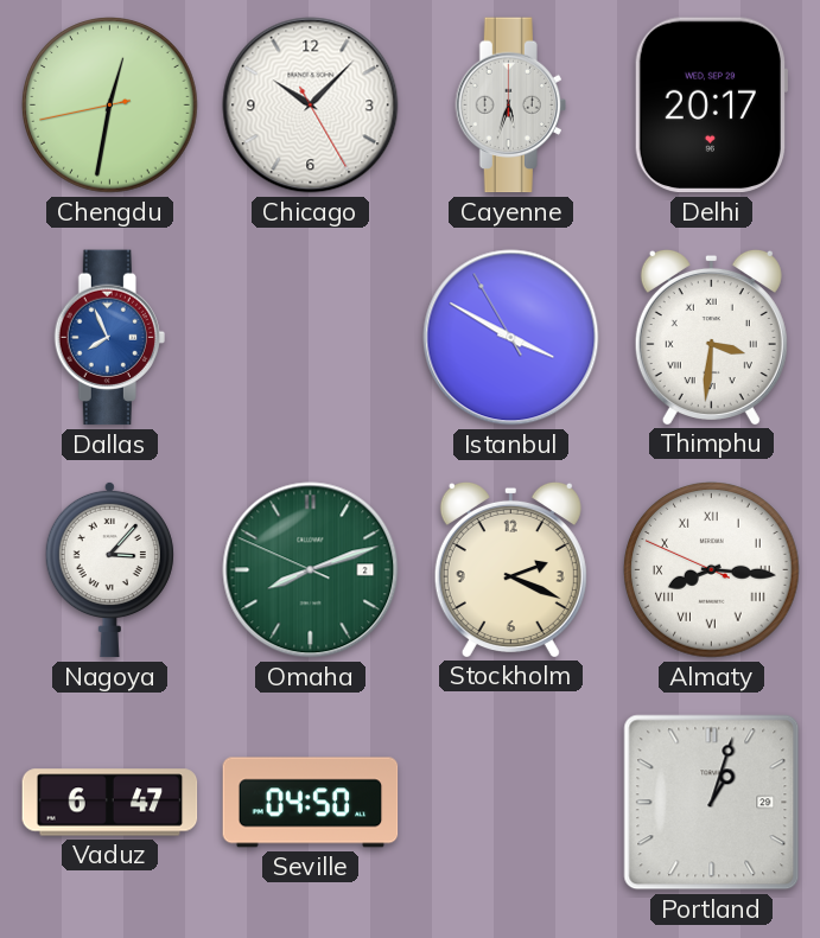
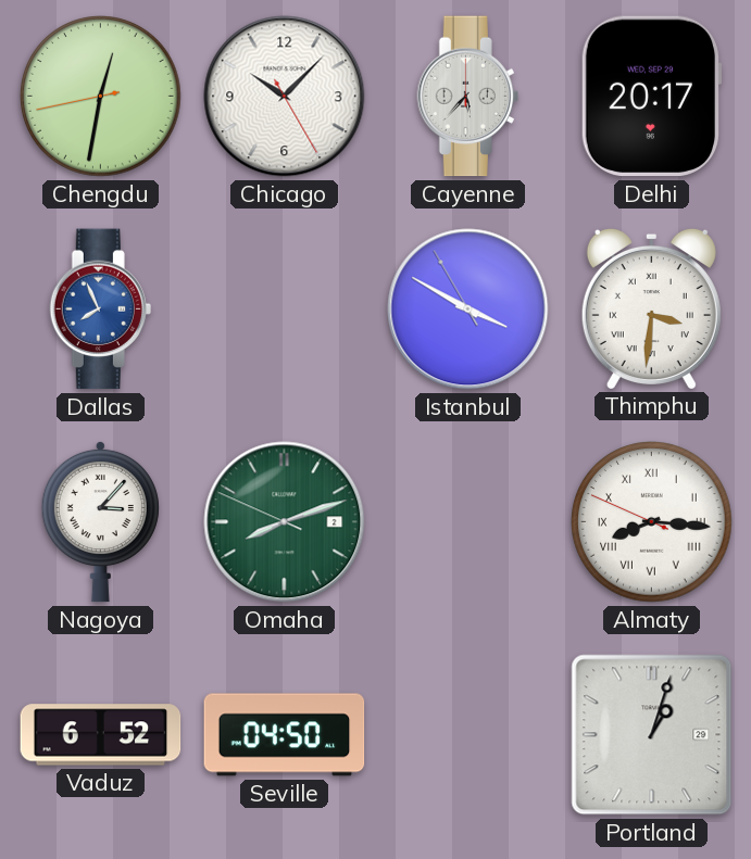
Cayenne: 5:33 -> 5:37 (467, 97)
Stockholm: 2:19 -> none (510, 569)
Vaduz: 6:47 -> 6:52 (101, 735)
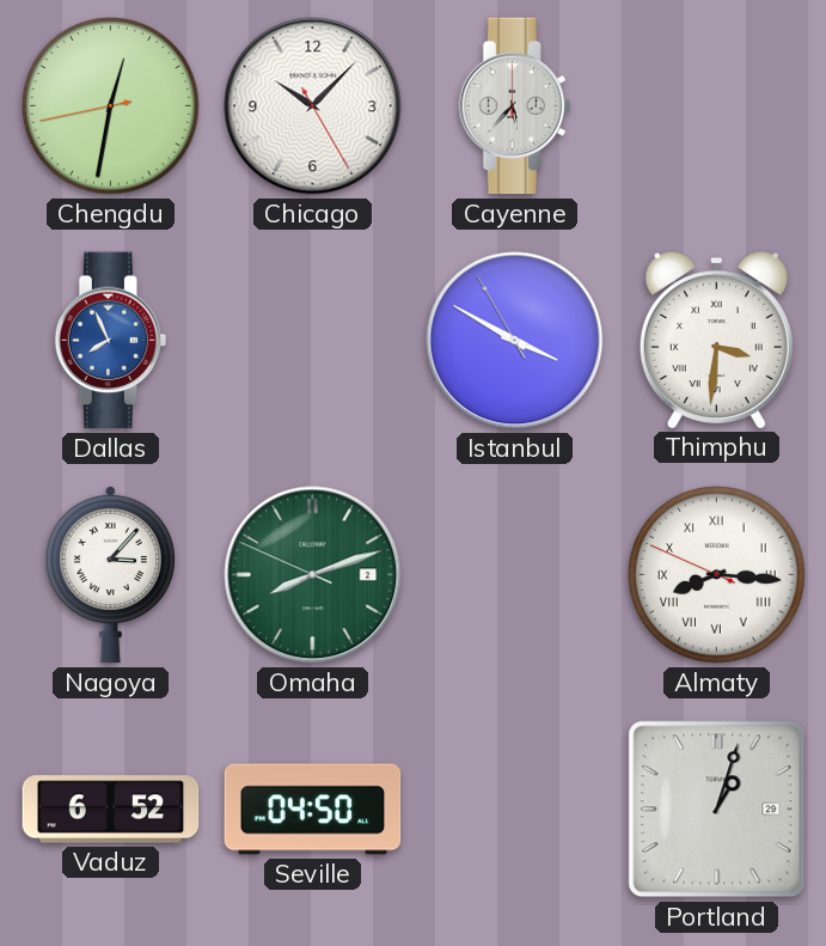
Delhi: 20:17 -> none (651, 97)
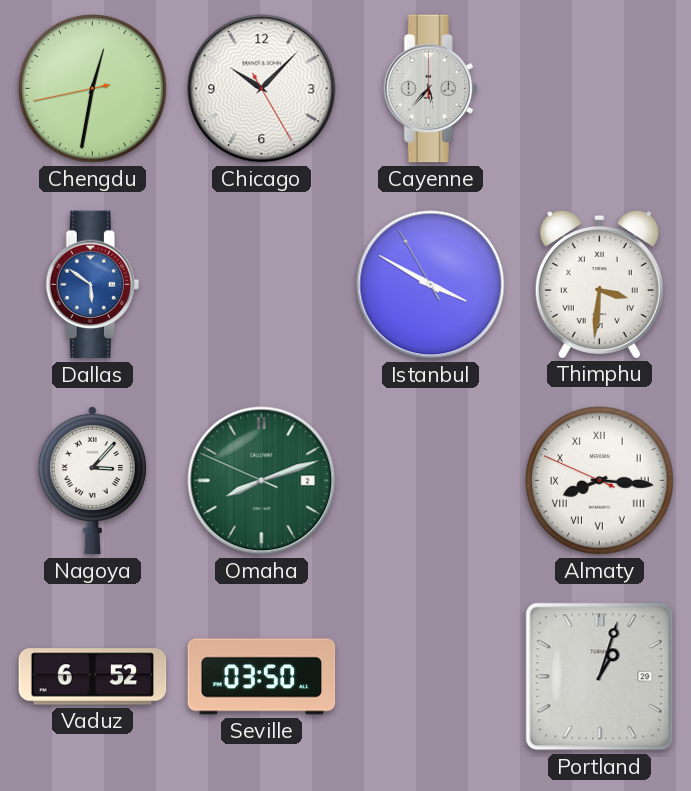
Dallas: 7:56 -> 5:51 (92, 285)
Seville: 04:50 -> 03:50 (262, 677)
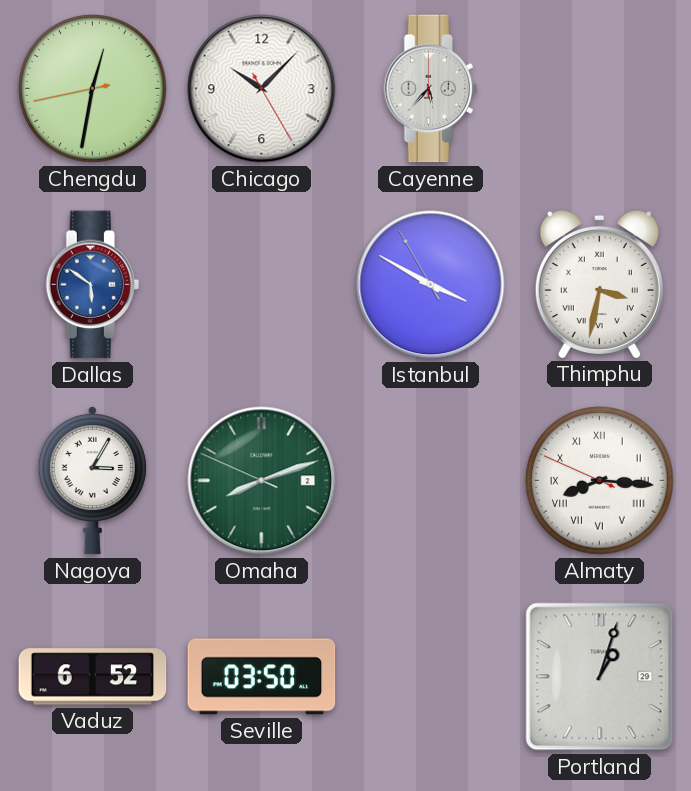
Thimphu: 3:31 -> 3:32 (599, 284)
Nagoya: 3:07 -> 3:05 (92, 480)
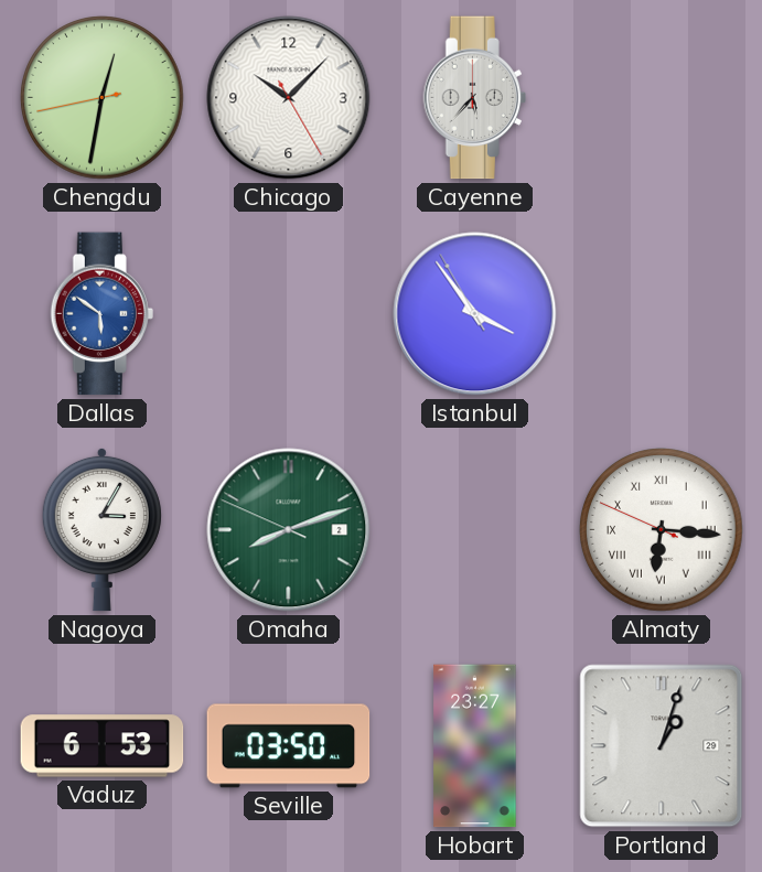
Istanbul: 3:49 -> 3:53 (475, 314)
Thimphu: 3:32 -> none (599, 284)
Almaty: 8:15 -> 6:15 (662, 530)
Vaduz: 6:52 -> 6:53 (103, 746)
Hobart: none -> 23:27 (475, 746)
